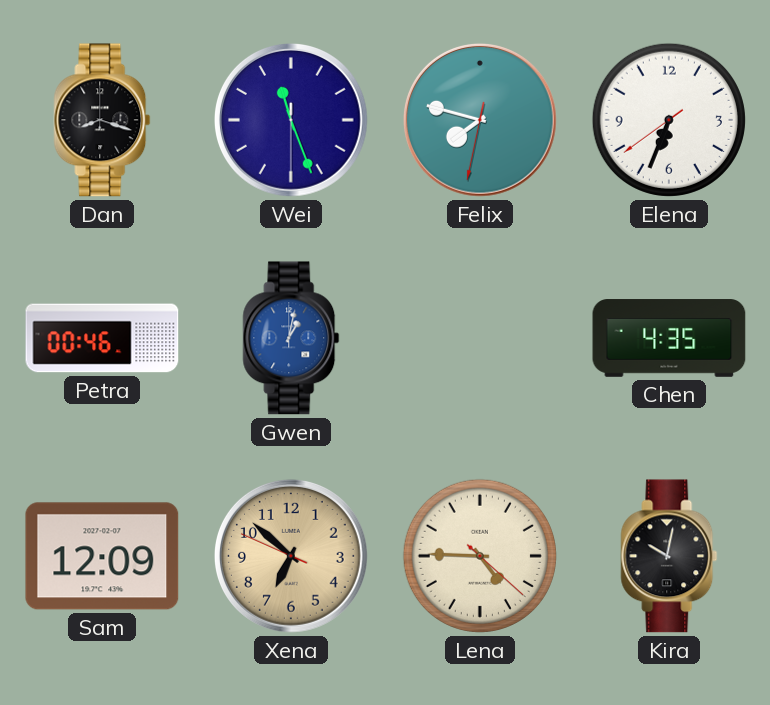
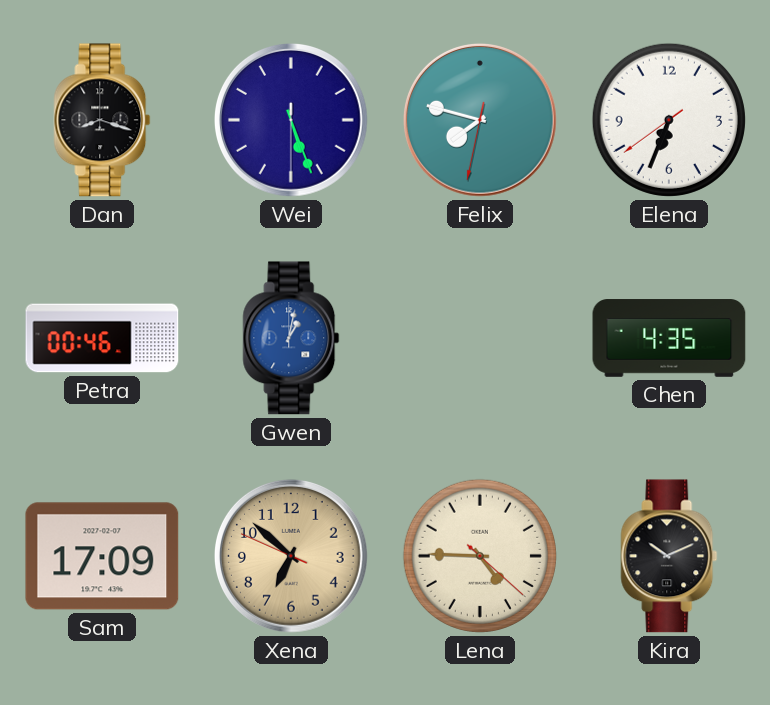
Wei: 11:26 -> 5:26 (292, 120)
Sam: 12:09 -> 17:09 (102, 556)
Kira: 10:02 -> 10:11 (669, 556)
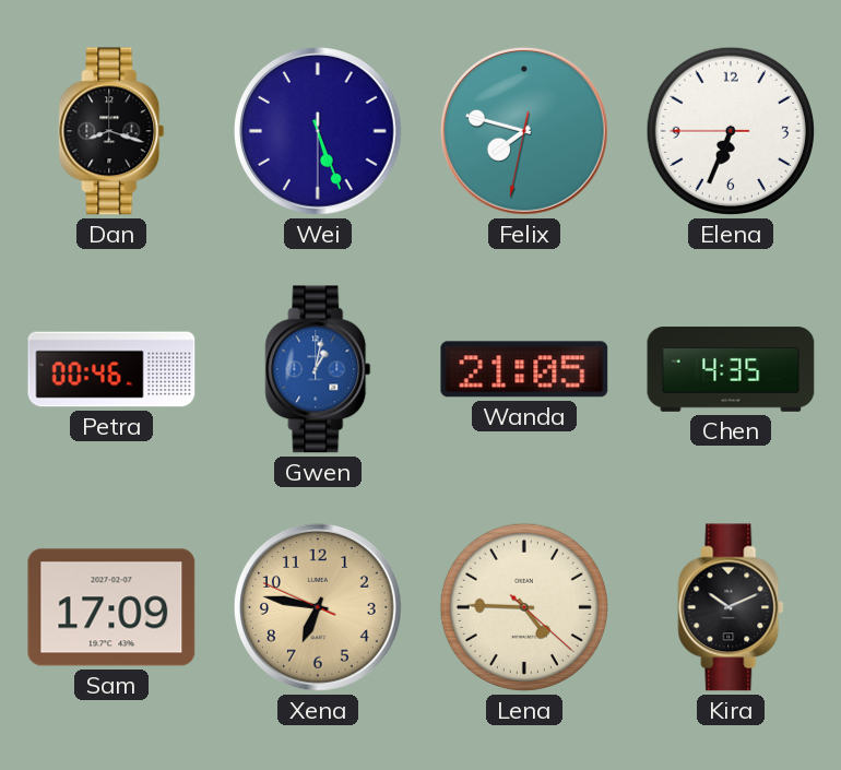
Elena: 6:33:39 -> 6:33:45 (731, 131)
Wanda: none -> 21:05 (524, 369)
Xena: 6:51 -> 6:46 (319, 607)
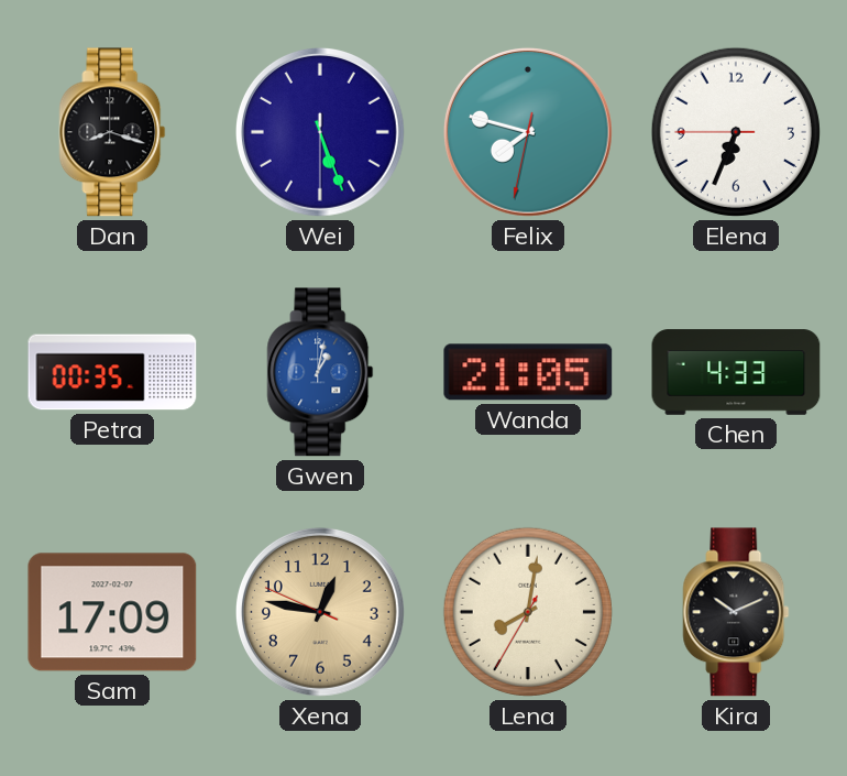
Petra: 00:46 -> 00:35 (112, 372)
Chen: 4:35 -> 4:33 (736, 372)
Xena: 6:46 -> 12:46 (321, 612)
Lena: 4:45 -> 8:01 (528, 612)
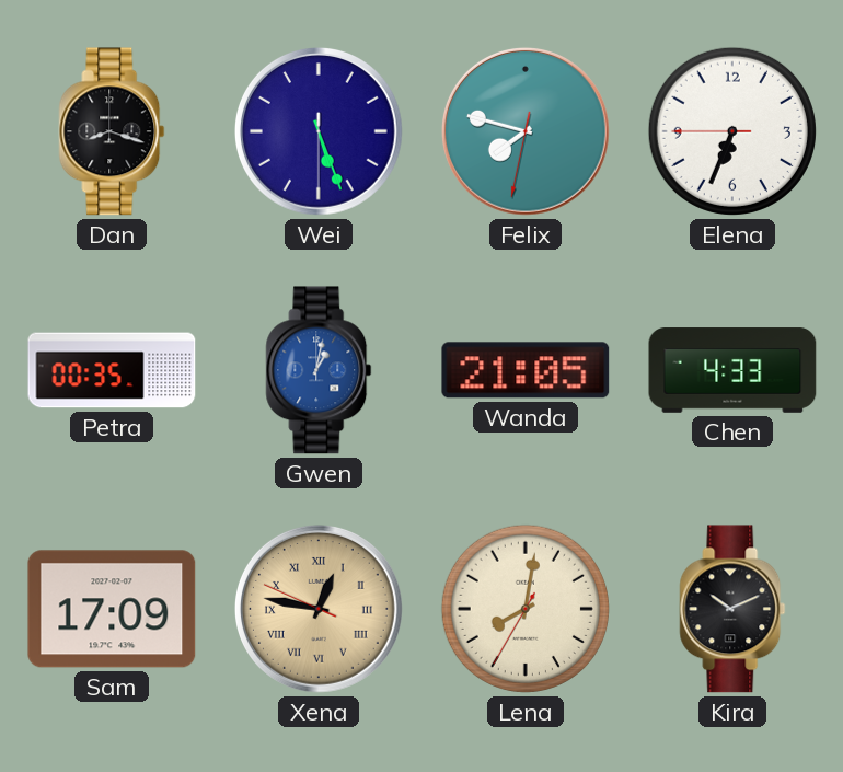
Xena numerals: Arabic -> Roman (320, 609)
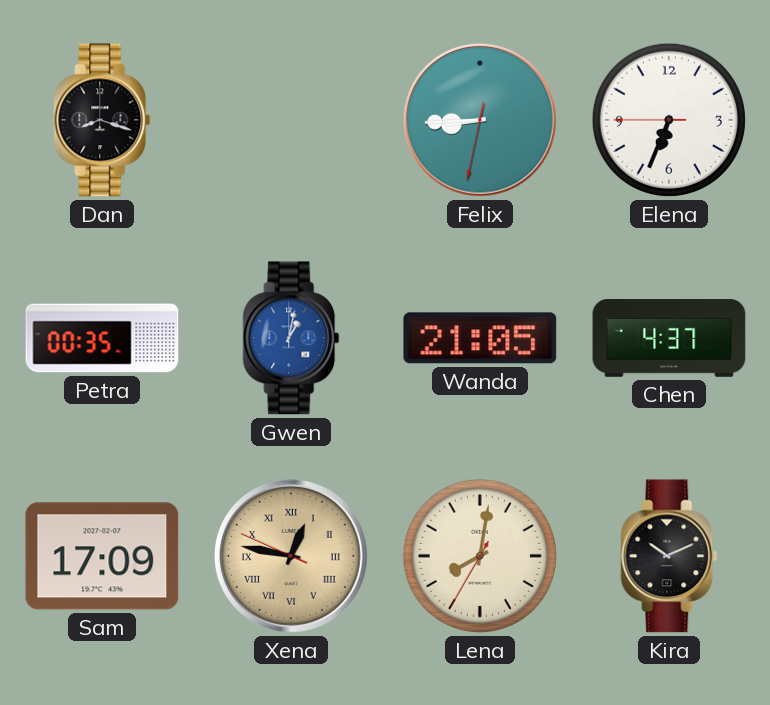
Wei: 5:26 -> none (320, 131)
Felix: 7:47 -> 8:44 (481, 120)
Chen: 4:33 -> 4:37 (669, 338)
